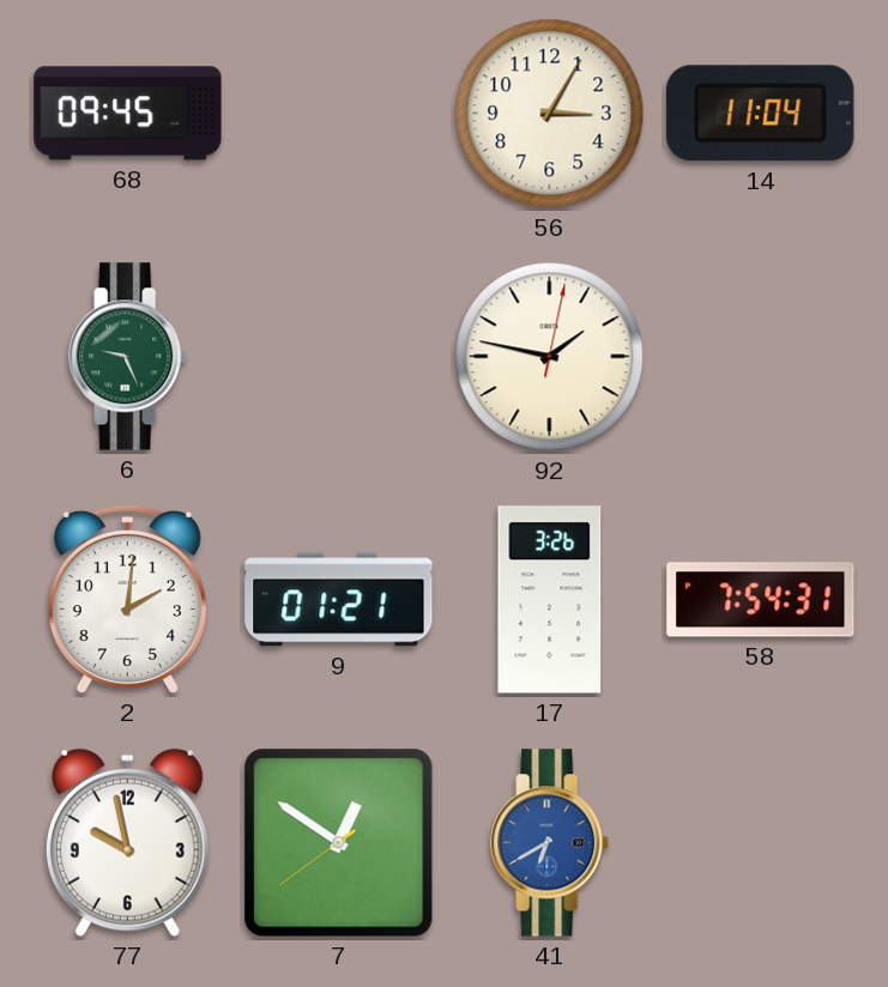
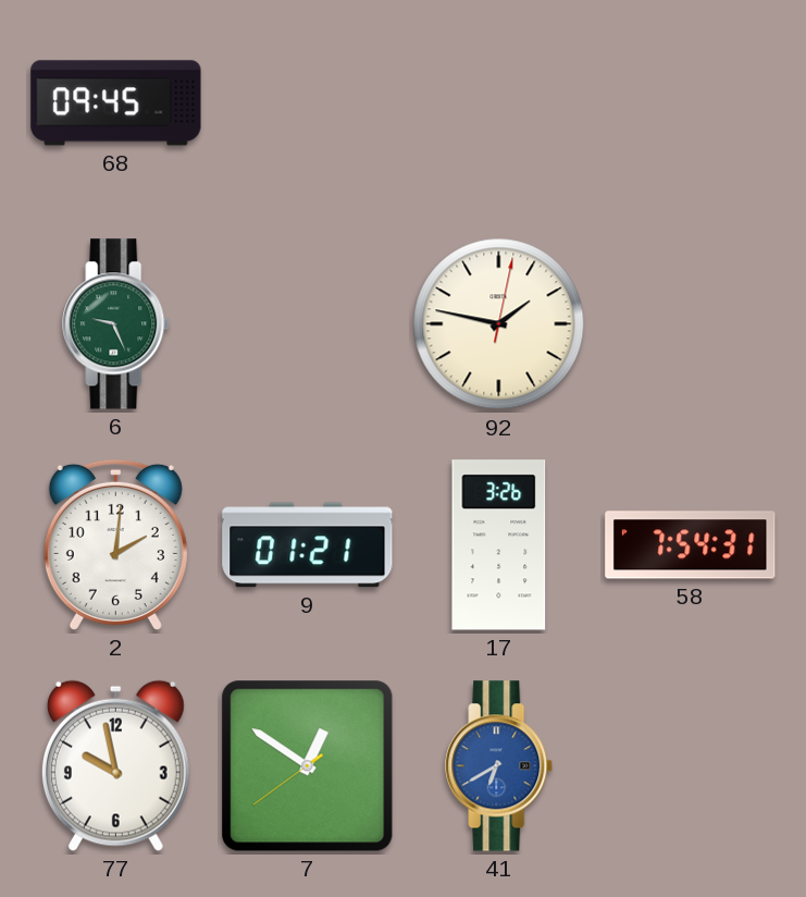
56: 3:05 -> none (550, 114)
14: 11:04 -> none (761, 114)
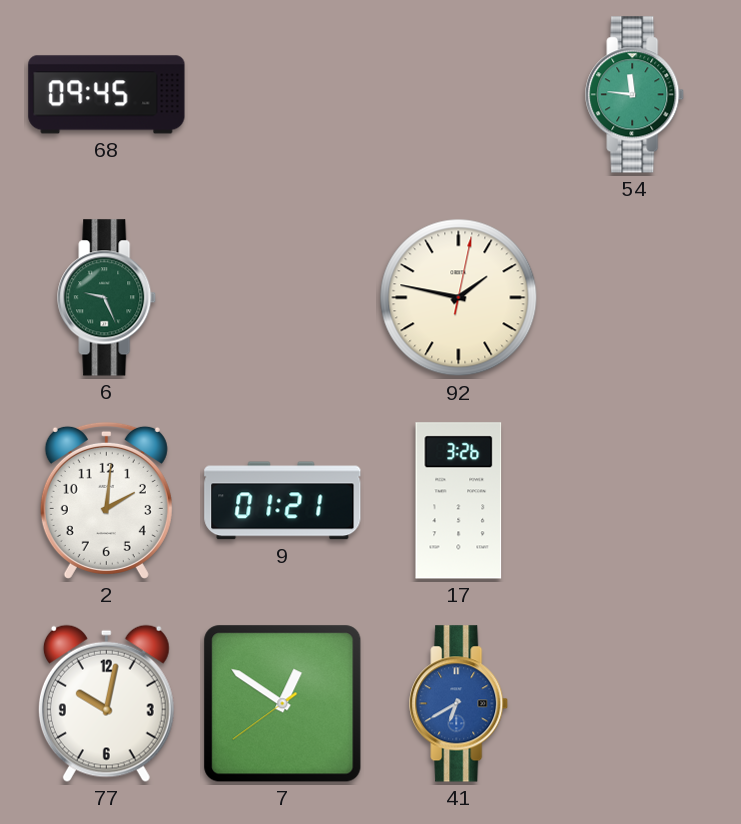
54: none -> 11:46 (635, 95)
58: 7:54 -> none (691, 545)
77: 9:58 -> 10:02 (106, 703)
